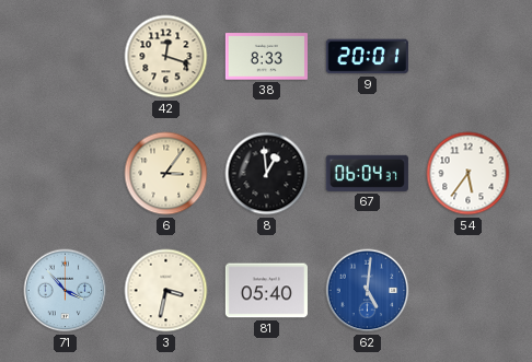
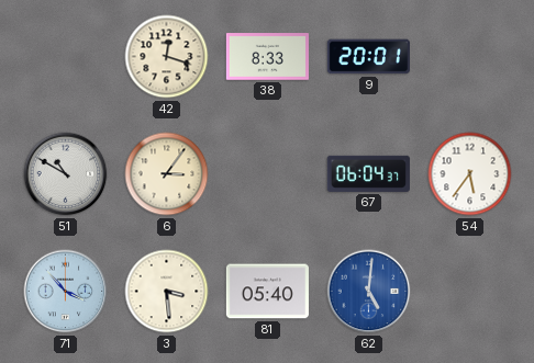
51: none -> 10:50 (66, 174)
8: 12:59 -> none (267, 174)
3: 3:32 -> 3:29 (167, 292)
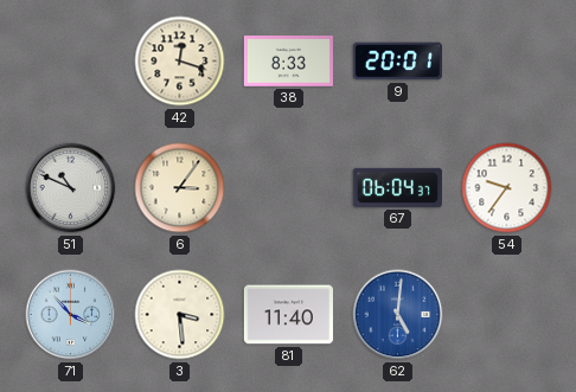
51: 10:50 -> 10:49 (71, 188)
54: 5:36 -> 9:36 (507, 188)
81: 05:40 -> 11:40 (288, 315)
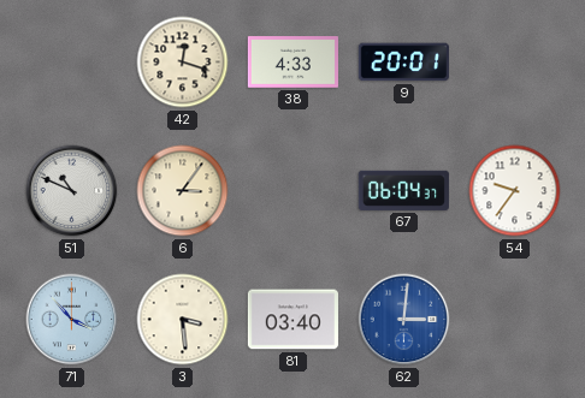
38: 8:33 -> 4:33 (292, 63)
81: 11:40 -> 03:40 (292, 320)
62: 5:01 -> 3:01 (404, 320)
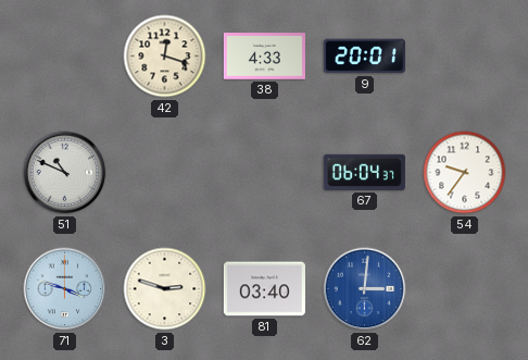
6: 3:06 -> none (183, 191)
71: 3:53 -> 3:48 (65, 289)
3: 3:29 -> 2:48 (165, 289)
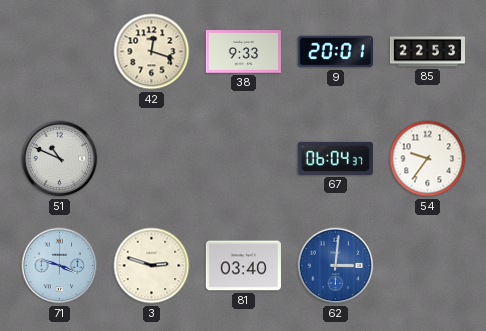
38: 4:33 -> 9:33 (243, 52)
85: none -> 22:53 (427, 52)
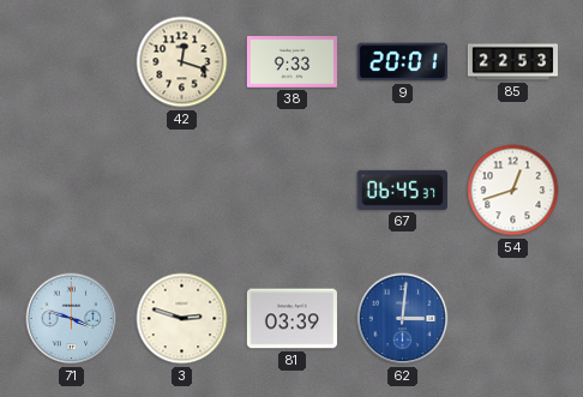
51: 10:49 -> none (60, 159)
67: 06:04 -> 06:45 (402, 190)
54: 9:36 -> 12:42 (513, 191)
81: 03:40 -> 03:39 (291, 319)
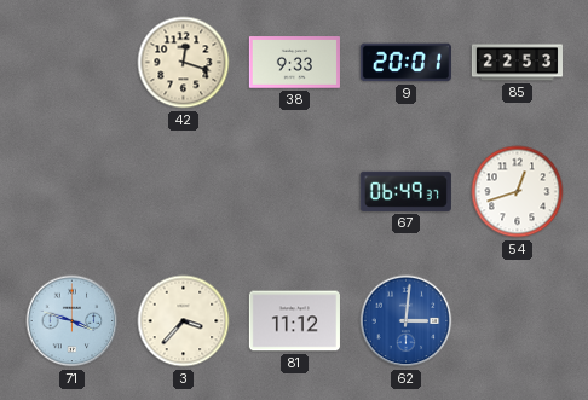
67: 06:45 -> 06:49 (405, 191)
3: 2:48 -> 3:37 (184, 321)
81: 03:39 -> 11:12 (294, 321)
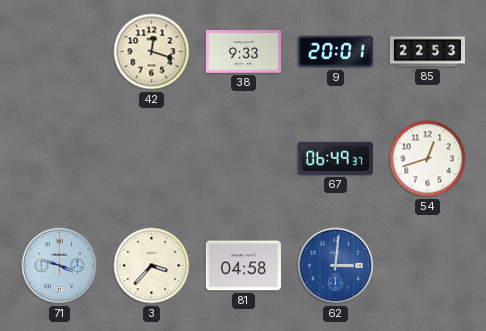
81: 11:12 -> 04:58 (243, 266)
